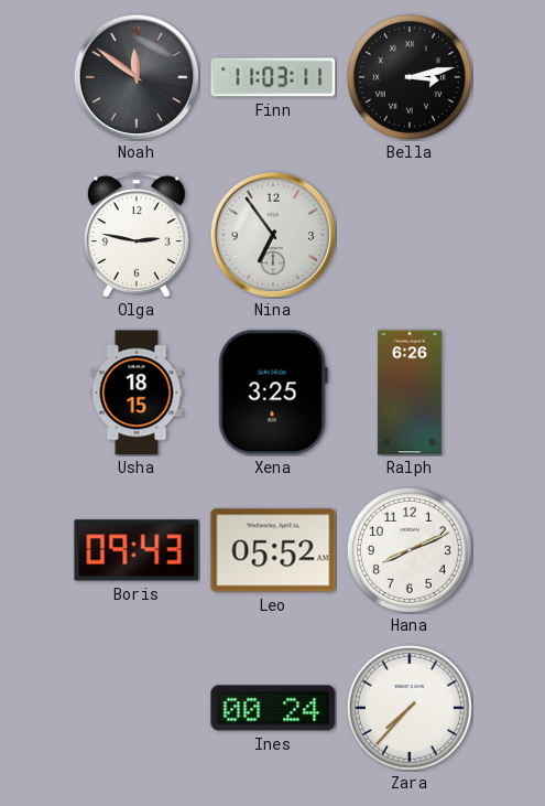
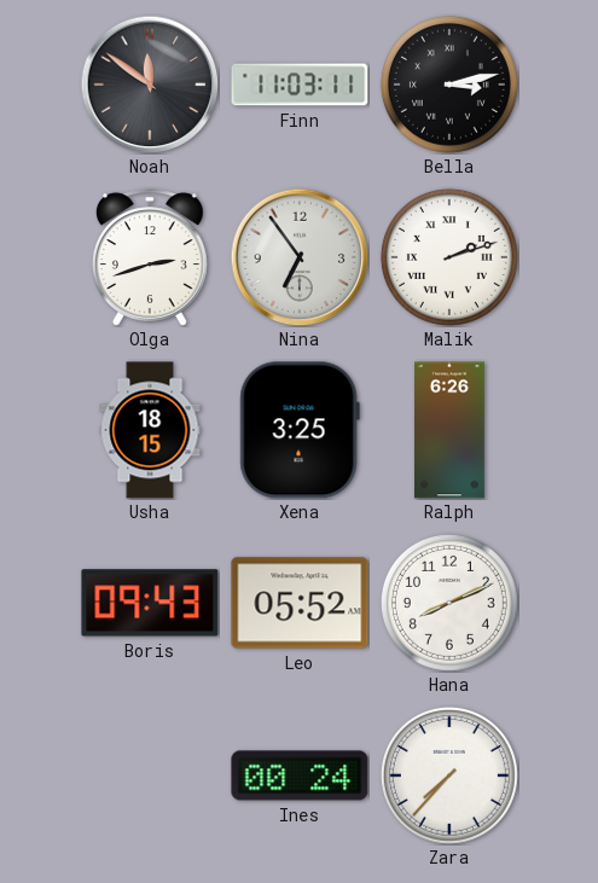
Olga: 2:47 -> 2:42 (150, 257)
Malik: none -> 2:12 (449, 257)
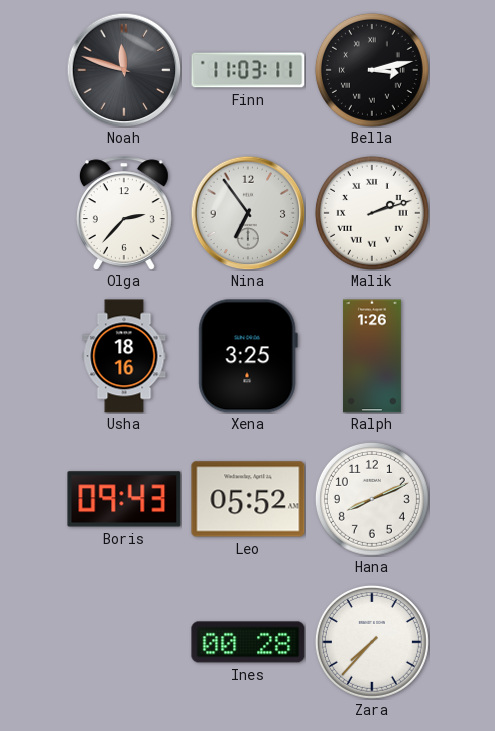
Noah: 11:51 -> 11:48 (124, 70)
Olga: 2:42 -> 2:37 (124, 213)
Usha: 18:15 -> 18:16 (124, 356)
Ralph: 6:26 -> 1:26 (372, 356)
Ines: 00:24 -> 00:28 (248, 642)
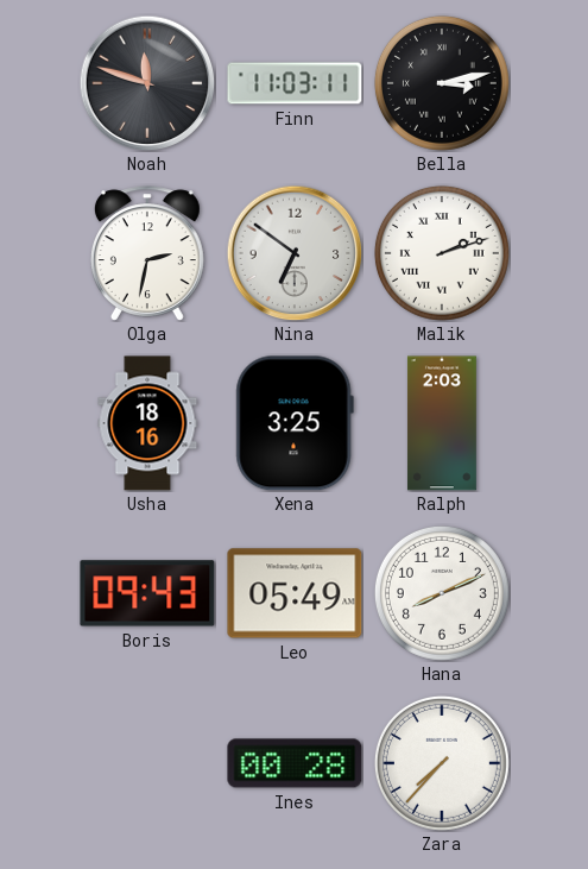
Olga: 2:37 -> 2:32 (147, 253)
Nina: 6:54 -> 6:51 (295, 253)
Ralph: 1:26 -> 2:03 (442, 423)
Leo: 05:52 -> 05:49 (295, 593)
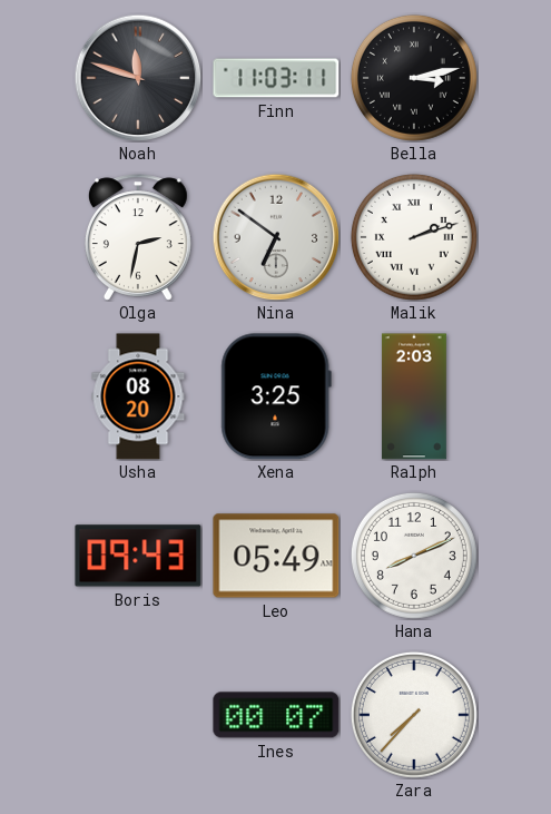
Usha: 18:16 -> 08:20 (138, 396)
Ines: 00:28 -> 00:07 (276, 715)
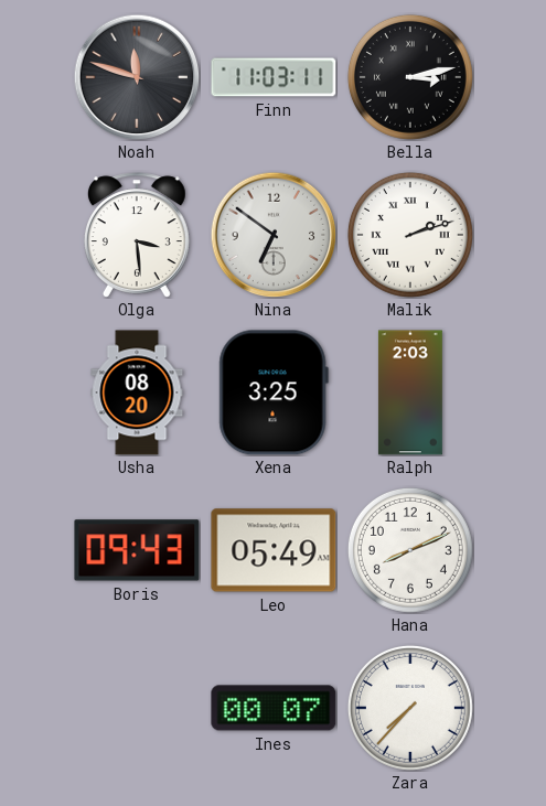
Olga: 2:32 -> 3:29 (137, 235)
